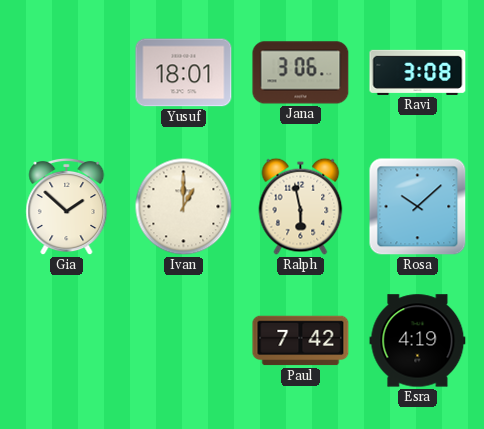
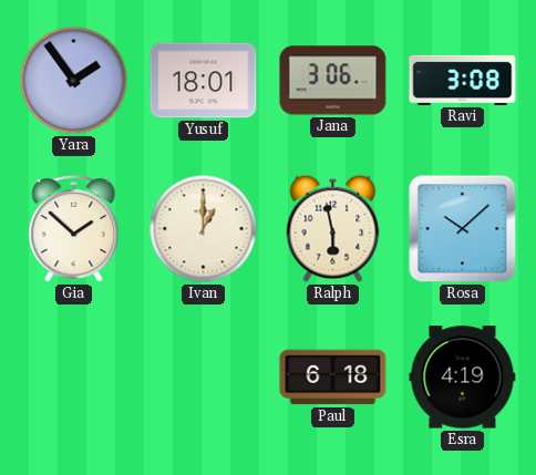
Yara: none -> 1:54 (74, 81)
Paul: 7:42 -> 6:18 (333, 378)
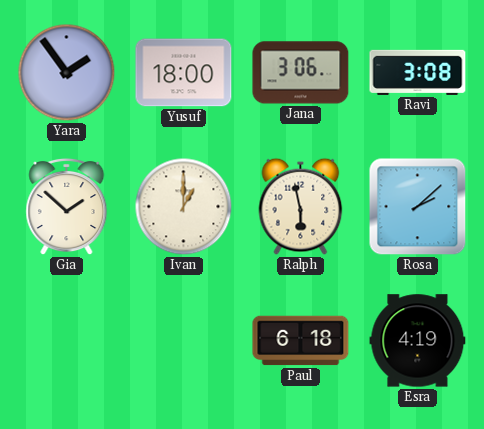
Yusuf: 18:01 -> 18:00 (184, 73)
Rosa: 10:08 -> 2:08 (418, 207)
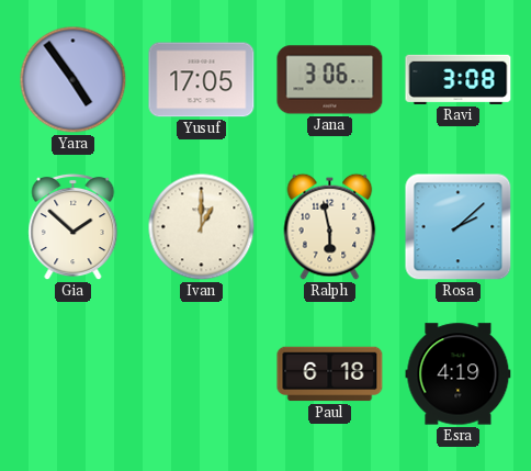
Yara: 1:54 -> 4:54 (74, 80)
Yusuf: 18:00 -> 17:05 (202, 80)
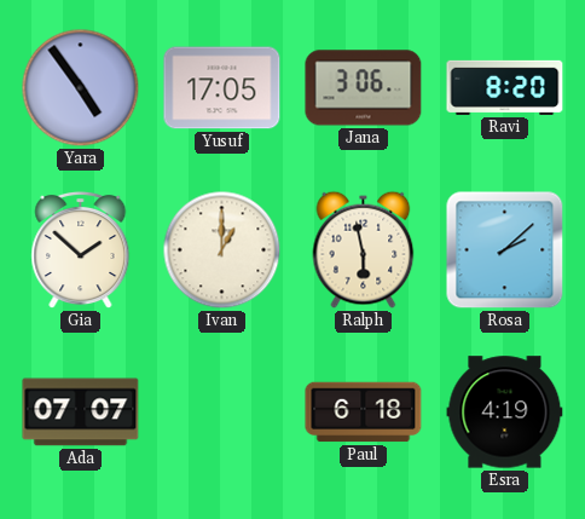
Ravi: 3:08 -> 8:20 (505, 87)
Ada: none -> 07:07 (81, 413)
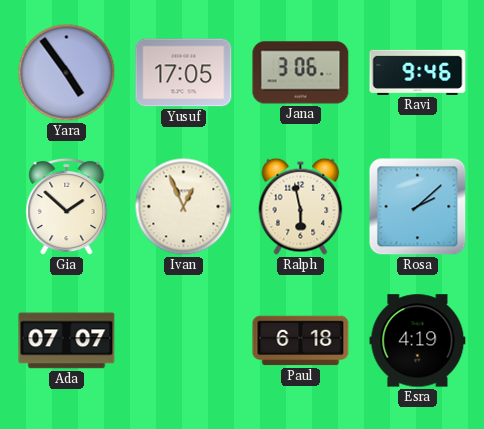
Ravi: 8:20 -> 9:46 (418, 72)
Ivan: 1:00 -> 12:56 (184, 207)
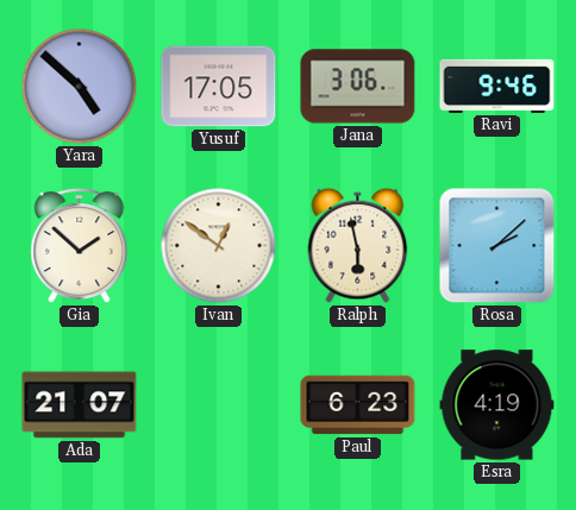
Yara: 4:54 -> 4:52 (80, 87)
Ivan: 12:56 -> 12:51 (219, 246)
Ada: 07:07 -> 21:07 (80, 405)
Paul: 6:18 -> 6:23 (358, 405)
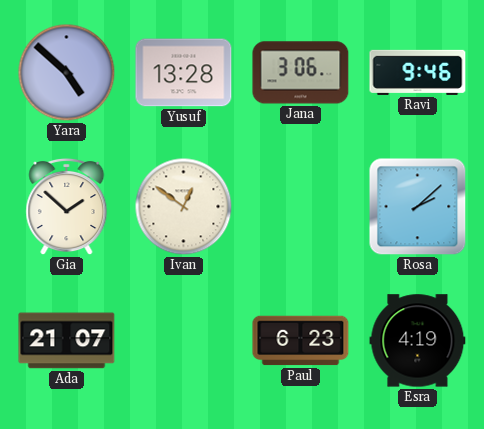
Yusuf: 17:05 -> 13:28 (184, 73)
Ralph: 5:58 -> none (358, 245)
